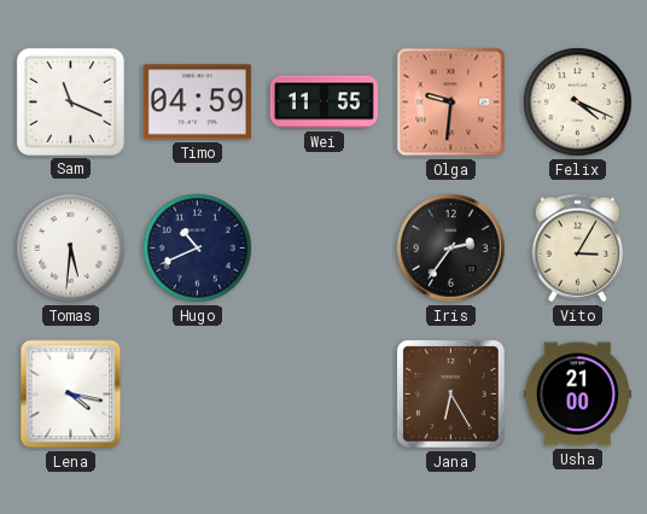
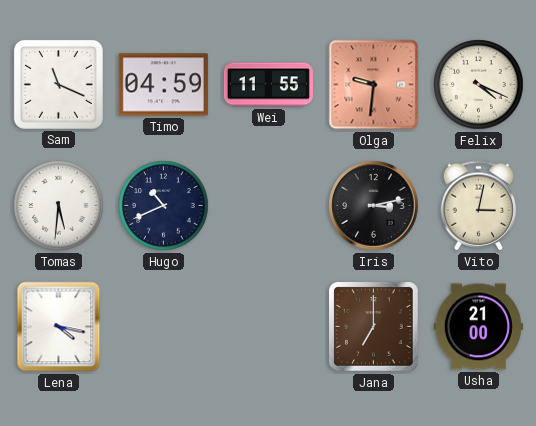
Iris: 2:36 -> 3:13 (374, 206)
Vito: 3:05 -> 3:02 (479, 206)
Jana: 6:25 -> 7:00 (374, 327)
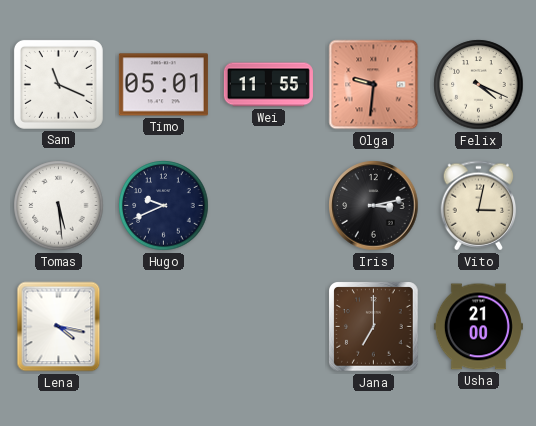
Timo: 04:59 -> 05:01 (163, 85)
Tomas: 5:31 -> 5:29 (59, 206)
Hugo: 10:41 -> 9:41 (164, 206)
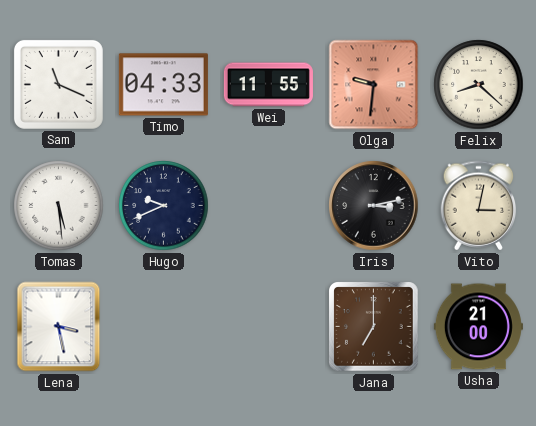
Timo: 05:01 -> 04:33 (163, 85)
Felix: 4:19 -> 8:22 (479, 85)
Lena: 4:17 -> 3:28 (59, 327)
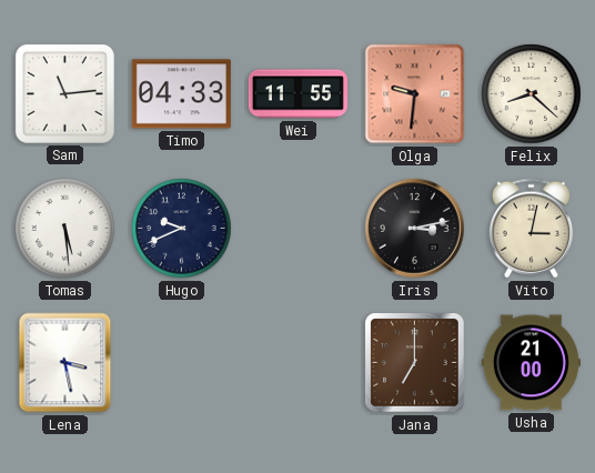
Sam: 11:19 -> 11:14 (64, 93)
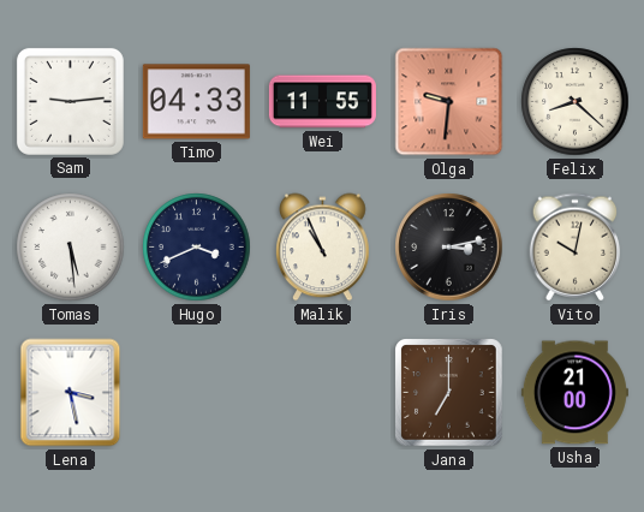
Sam: 11:14 -> 9:14 (70, 101)
Hugo: 9:41 -> 3:41 (197, 248)
Malik: none -> 10:56 (323, 248)
Vito: 3:02 -> 10:02 (576, 248)
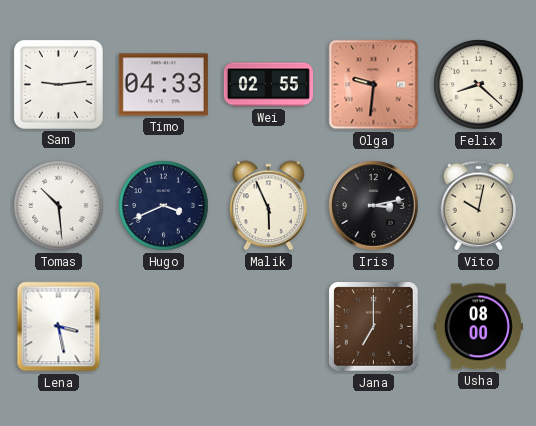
Wei: 11:55 -> 02:55 (268, 85)
Tomas: 5:29 -> 10:29 (59, 206)
Malik: 10:56 -> 5:56 (269, 206)
Usha: 21:00 -> 08:00 (478, 327)
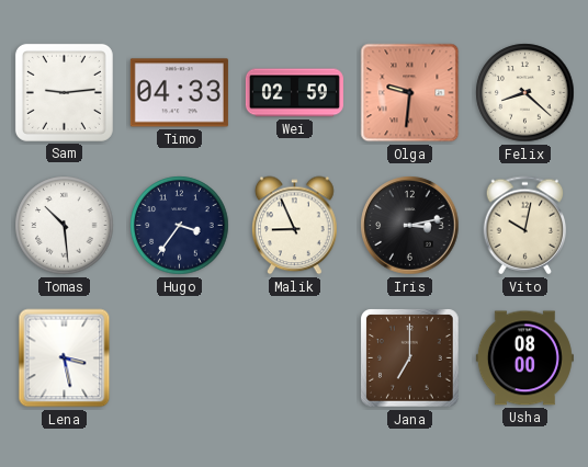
Wei: 02:55 -> 02:59 (294, 93)
Hugo: 3:41 -> 3:36 (180, 226)
Malik: 5:56 -> 8:56 (295, 226)
